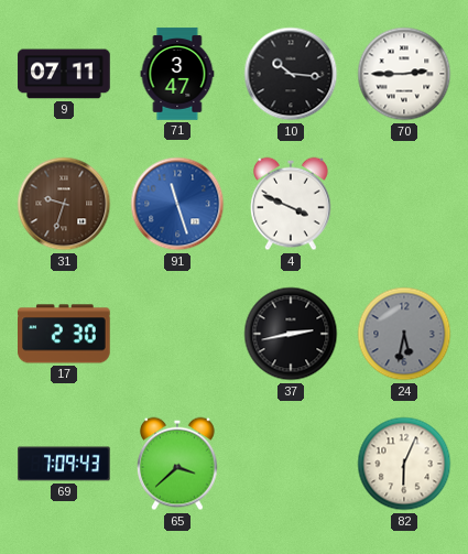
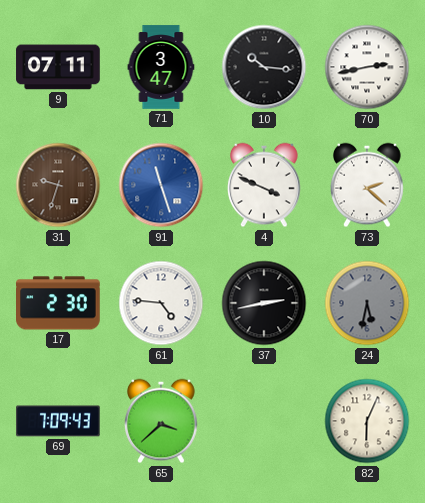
70: 2:45 -> 2:43 (367, 67)
73: none -> 2:22 (368, 185)
61: none -> 4:46 (161, 303)
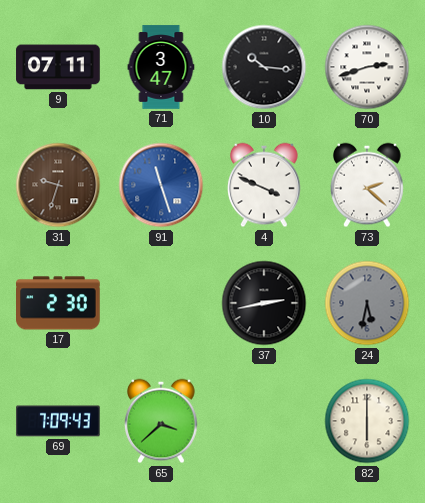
70: 2:43 -> 2:42 (367, 67)
61: 4:46 -> none (161, 303)
82: 6:04 -> 6:00 (367, 421)
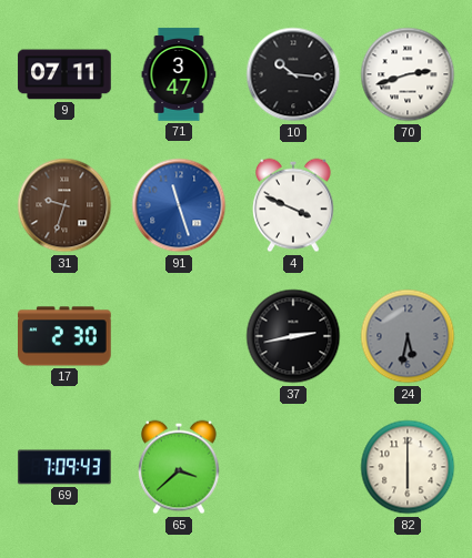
73: 2:22 -> none (368, 185)
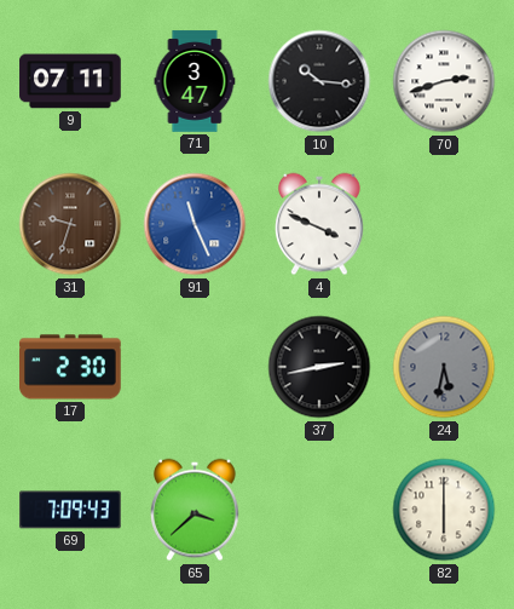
91: 11:27 -> 11:26 (195, 224)
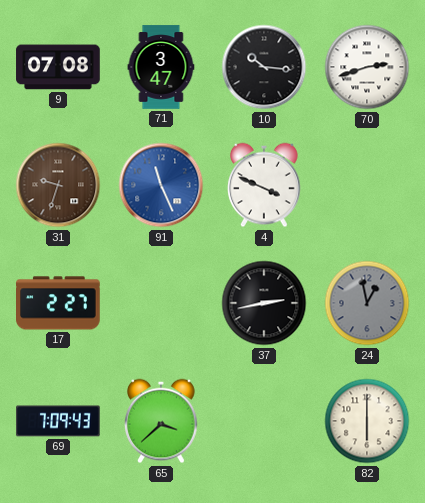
9: 07:11 -> 07:08 (58, 67)
17: 2:30 -> 2:27 (59, 303)
24: 5:32 -> 12:58 (367, 303)
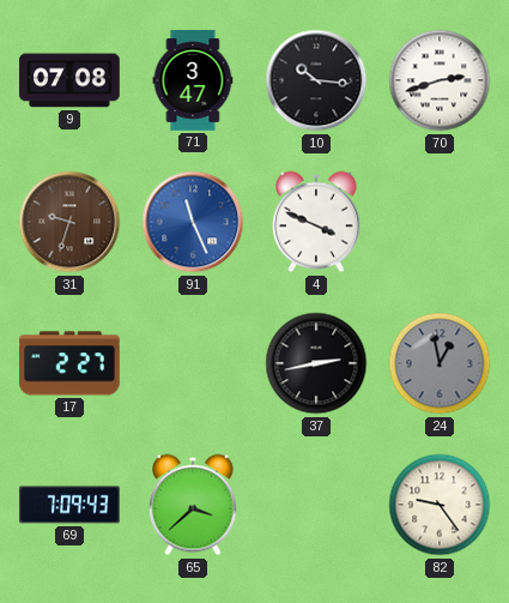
82: 6:00 -> 9:24 (440, 505)
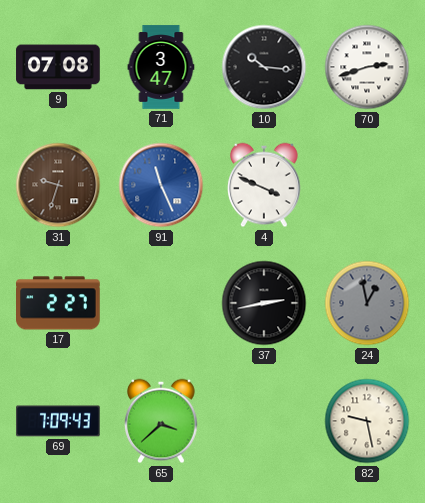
82: 9:24 -> 9:28 (367, 421)
